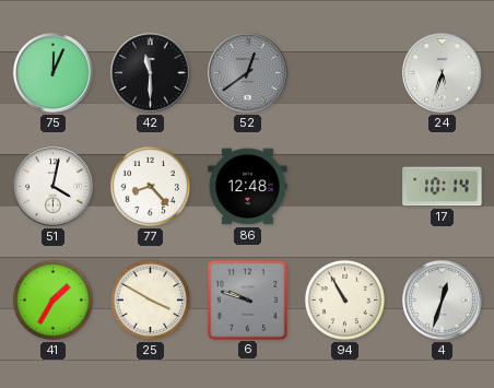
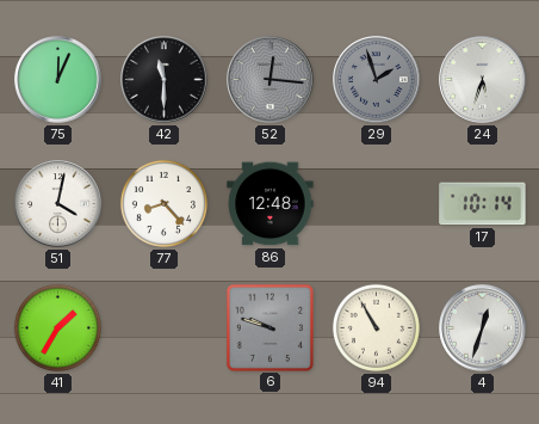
52: 12:39 -> 12:16 (271, 80)
29: none -> 1:57 (377, 80)
25: 3:50 -> none (150, 299)
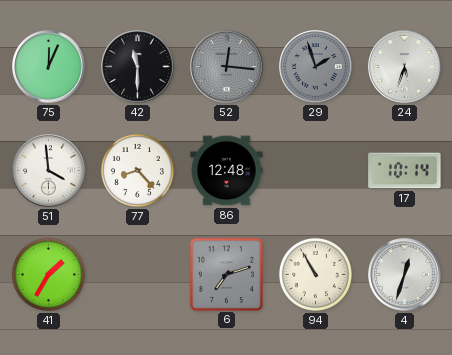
51: 4:02 -> 3:59 (49, 171)
6: 9:48 -> 7:12 (226, 274)
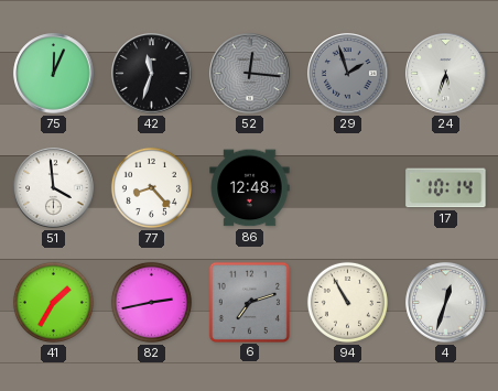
42: 11:30 -> 11:33 (152, 74)
82: none -> 2:43 (151, 302)
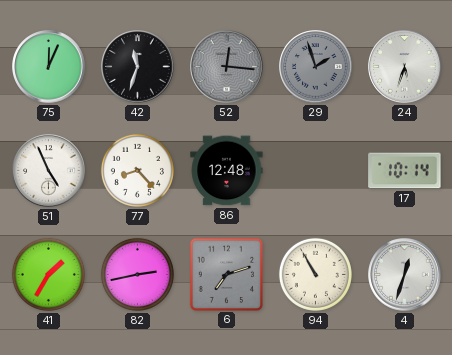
51: 3:59 -> 4:56 (49, 171)
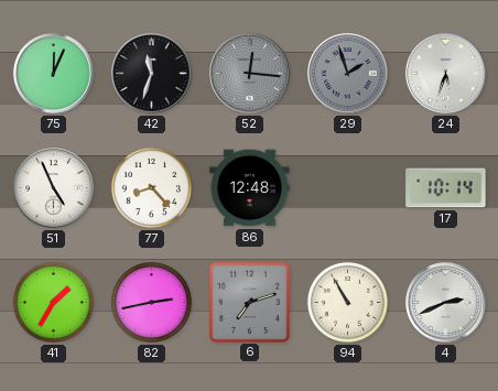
4: 12:33 -> 2:41 (446, 303)
